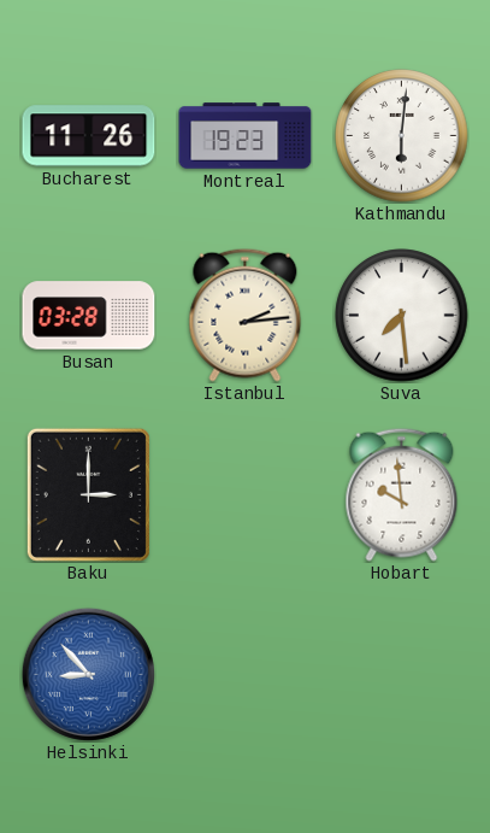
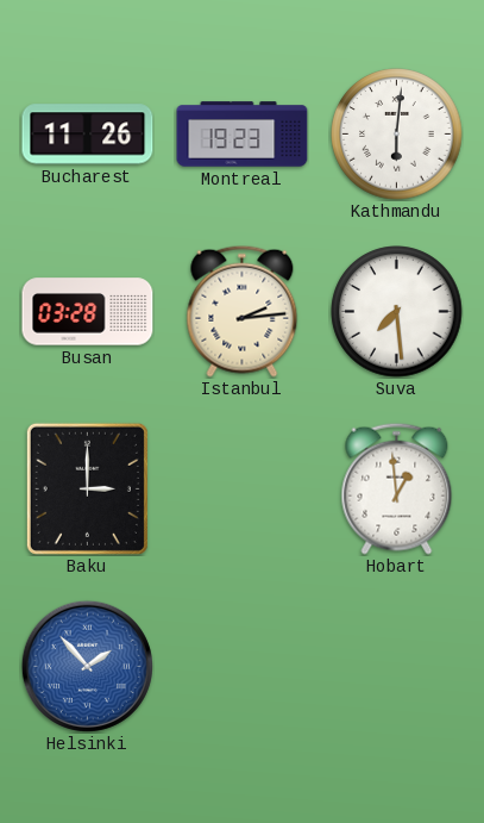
Hobart: 9:59 -> 12:59 (397, 488)
Helsinki: 8:53 -> 1:53 (87, 666)
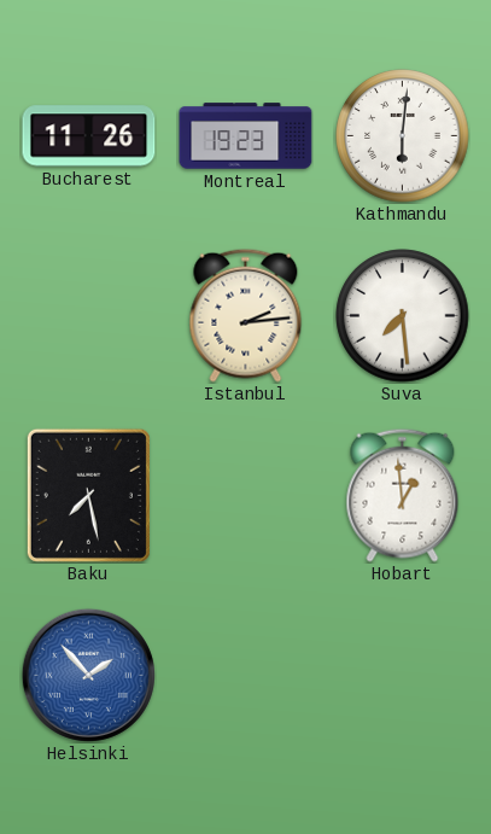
Busan: 03:28 -> none (88, 312)
Baku: 3:00 -> 7:28 (88, 495)
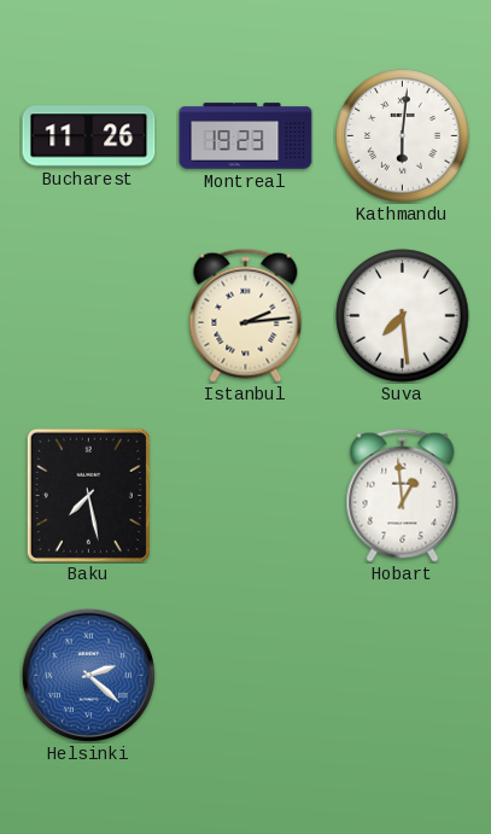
Helsinki: 1:53 -> 2:22 (88, 675)
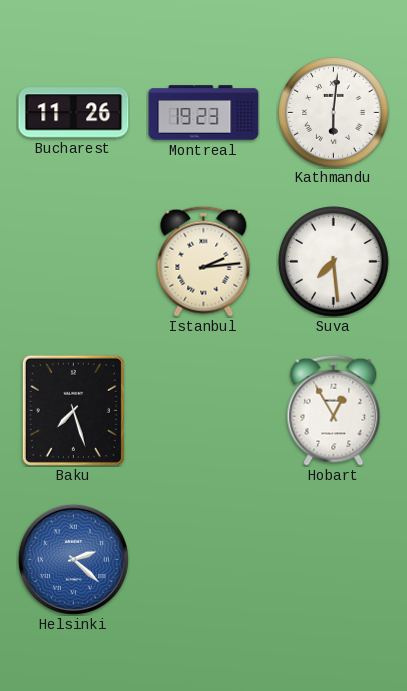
Baku: 7:28 -> 7:27 (73, 410)
Hobart: 12:59 -> 12:55 (334, 410)
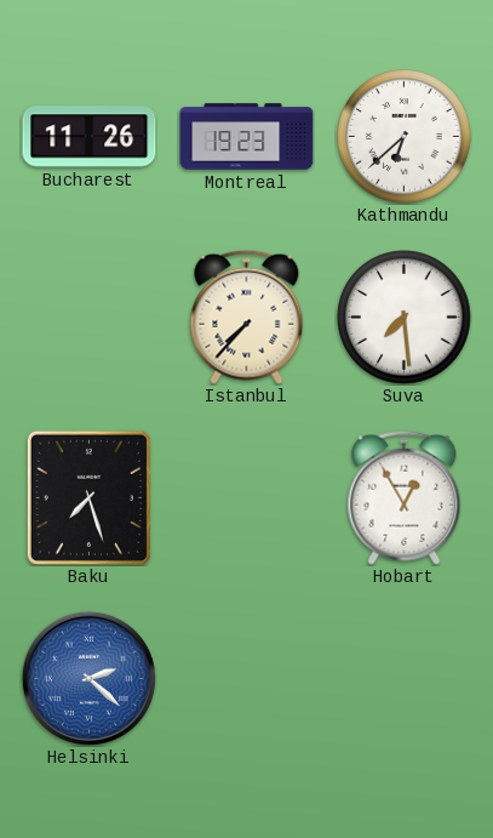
Kathmandu: 6:01 -> 6:38 (405, 137)
Istanbul: 2:14 -> 7:37 (247, 317)
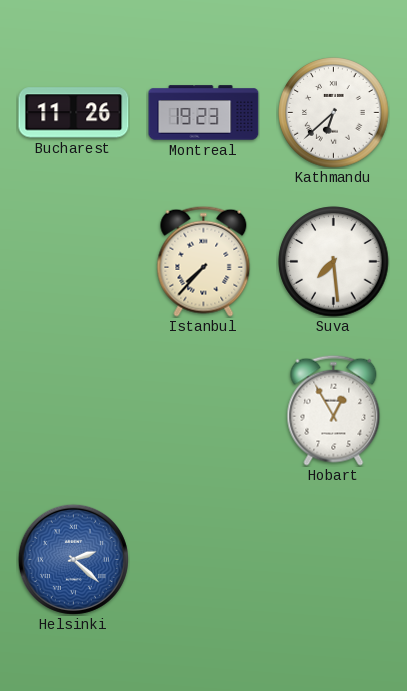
Baku: 7:27 -> none (88, 497)
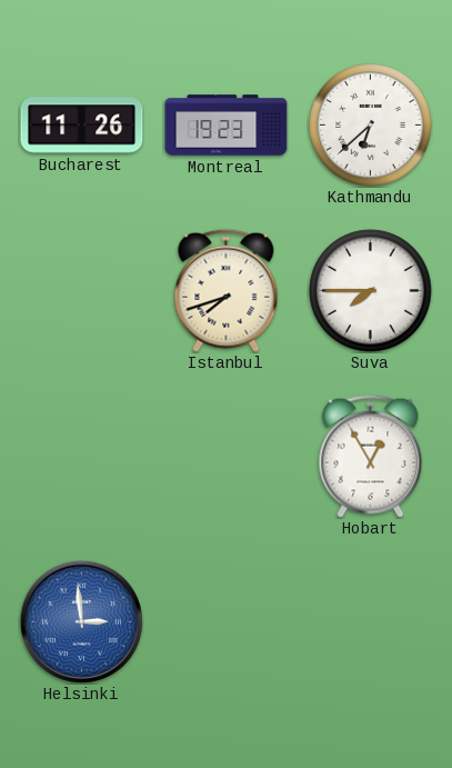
Istanbul: 7:37 -> 7:42 (227, 290)
Suva: 7:29 -> 7:45 (371, 291)
Helsinki: 2:22 -> 2:59 (81, 621)
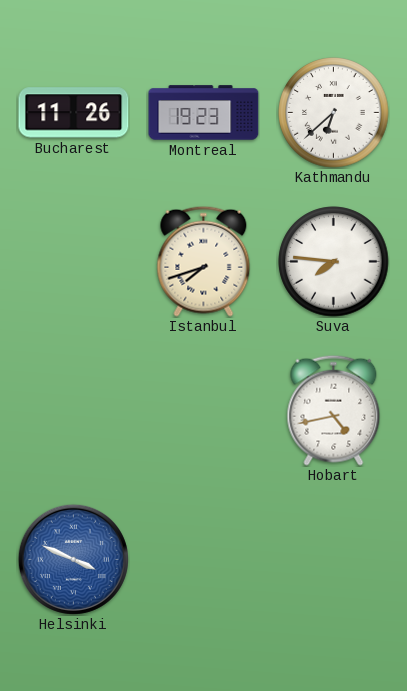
Suva: 7:45 -> 7:46 (334, 262)
Hobart: 12:55 -> 4:43 (334, 410)
Helsinki: 2:59 -> 3:49 (73, 559)
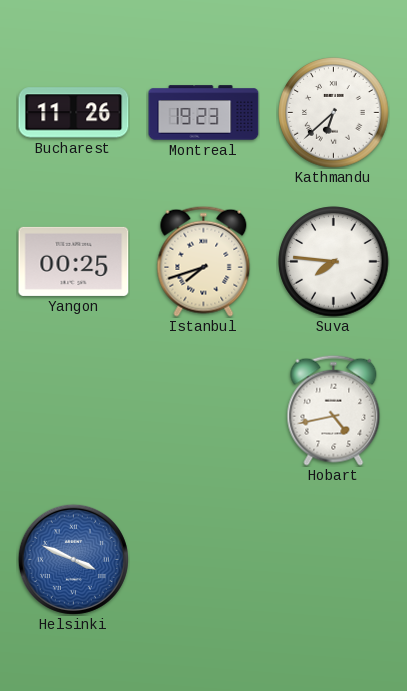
Yangon: none -> 00:25 (74, 261)
